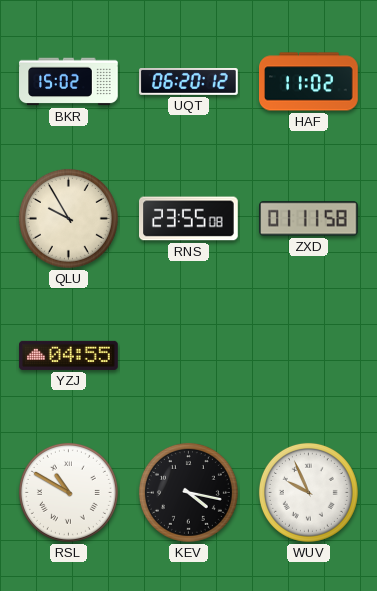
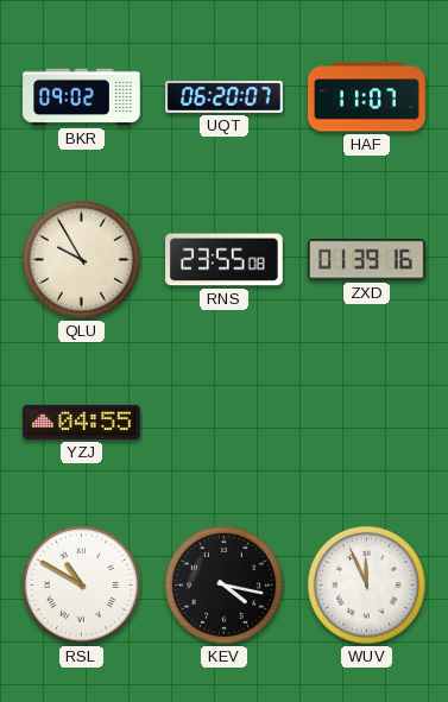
BKR: 15:02 -> 09:02 (82, 97)
UQT: 06:20:12 -> 06:20:07 (225, 97)
HAF: 11:02 -> 11:07 (367, 97)
ZXD: 01:11 -> 01:39 (367, 260)
WUV: 9:56 -> 11:56 (366, 584)
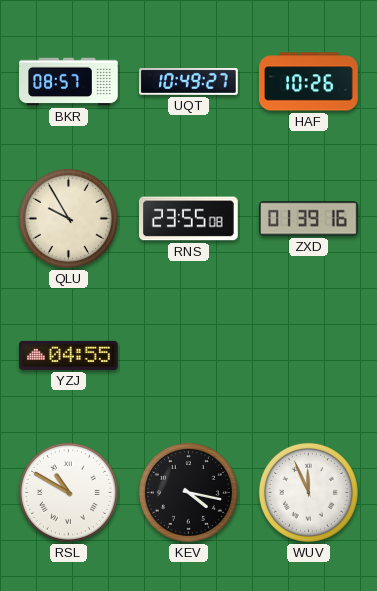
BKR: 09:02 -> 08:57 (69, 82)
UQT: 06:20 -> 10:49 (189, 82)
HAF: 11:07 -> 10:26 (309, 82)
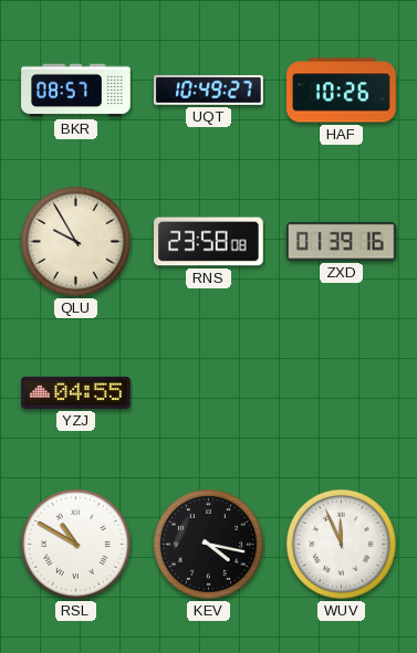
RNS: 23:55 -> 23:58 (209, 242)
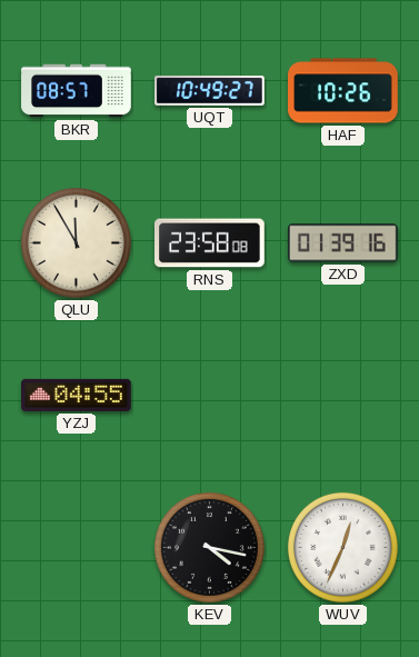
QLU: 9:55 -> 11:55 (76, 242)
RSL: 10:50 -> none (75, 544)
WUV: 11:56 -> 12:34 (342, 547)
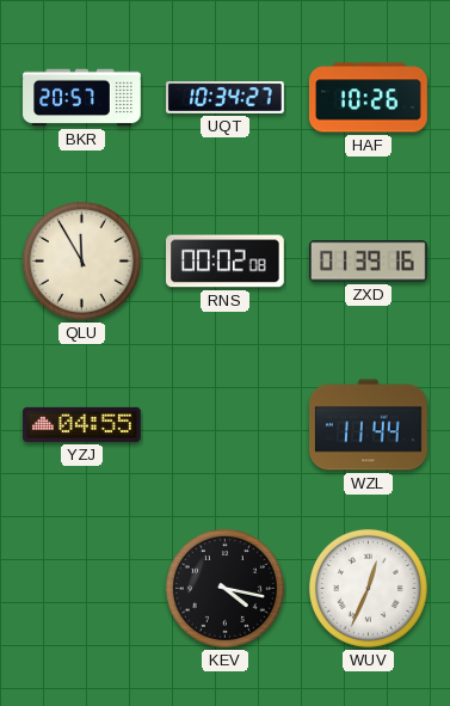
BKR: 08:57 -> 20:57 (82, 98)
UQT: 10:49 -> 10:34 (226, 98)
RNS: 23:58 -> 00:02 (226, 262)
WZL: none -> 11:44 (369, 425)
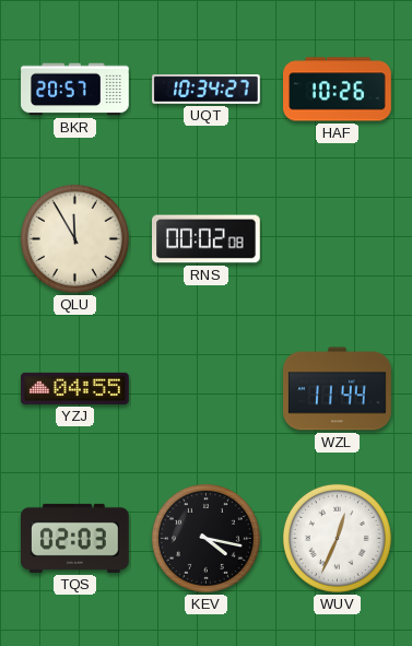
ZXD: 01:39 -> none (369, 262)
TQS: none -> 02:03 (75, 538)
